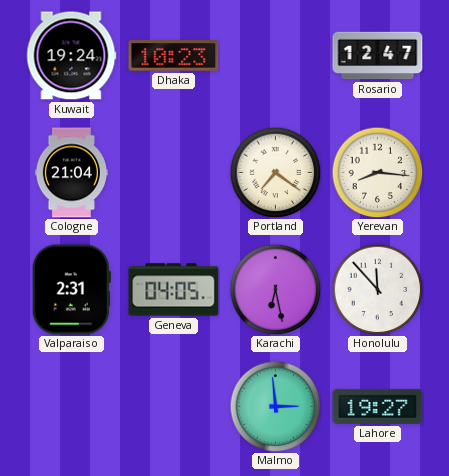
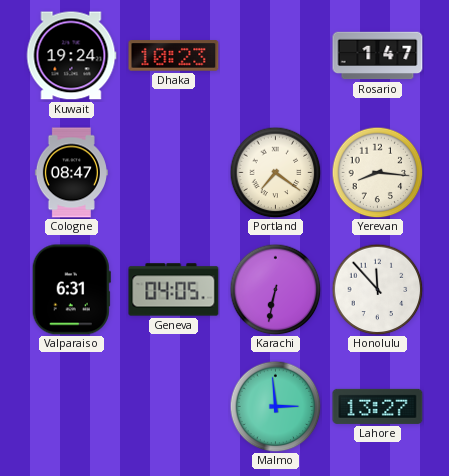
Rosario: 12:47 -> 1:47 (378, 56)
Cologne: 21:04 -> 08:47 (71, 173)
Valparaiso: 2:31 -> 6:31 (71, 290)
Karachi: 6:28 -> 6:32 (275, 289)
Lahore: 19:27 -> 13:27 (378, 406)
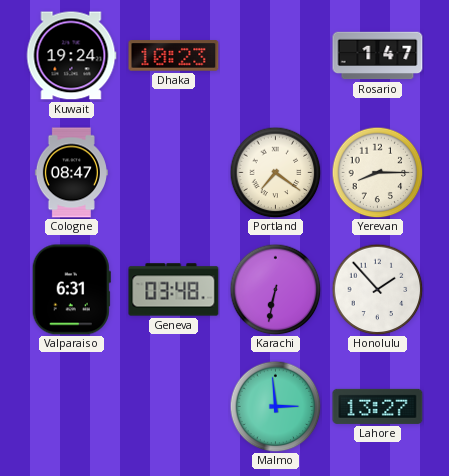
Yerevan: 8:16 -> 8:15 (377, 172)
Geneva: 04:05 -> 03:48 (174, 290)
Honolulu: 11:53 -> 1:53 (377, 289)
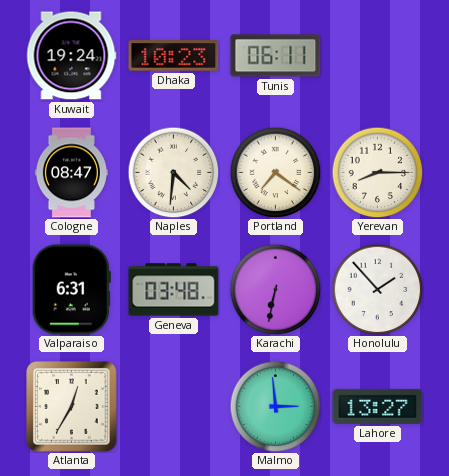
Tunis: none -> 06:11 (276, 56)
Rosario: 1:47 -> none (378, 56)
Naples: none -> 4:31 (173, 172)
Atlanta: none -> 12:35 (72, 407)
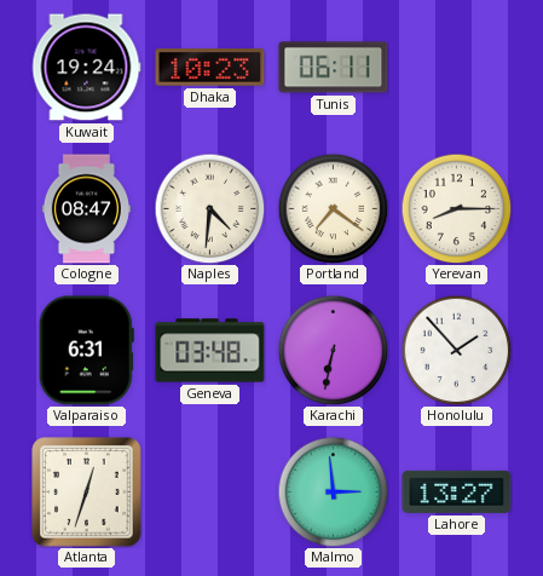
Atlanta: 12:35 -> 12:33 (87, 493)
